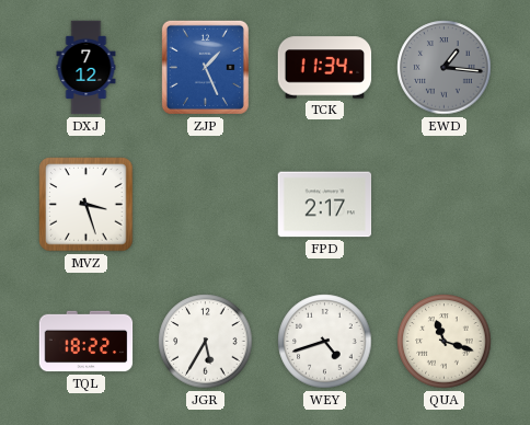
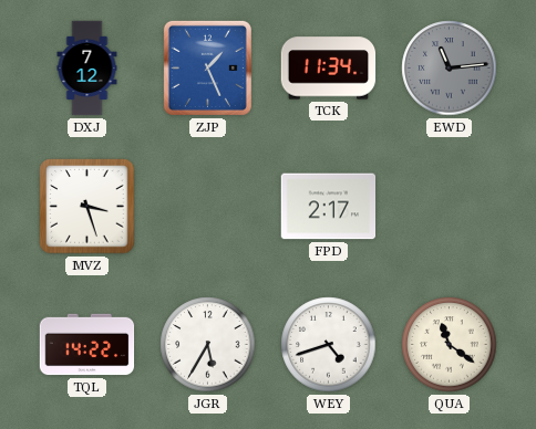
EWD: 1:16 -> 11:14 (450, 69)
TQL: 18:22 -> 14:22 (87, 345)
QUA: 11:18 -> 11:21 (450, 345)
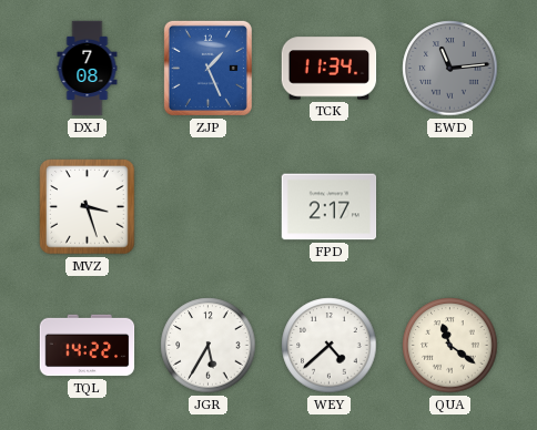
DXJ: 7:12 -> 7:08 (88, 69)
WEY: 4:42 -> 4:38 (330, 346)
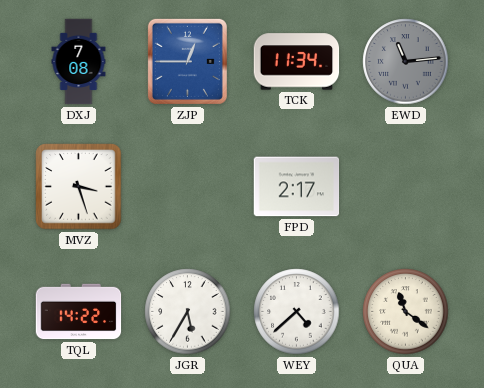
ZJP: 1:26 -> 12:45 (187, 61)
